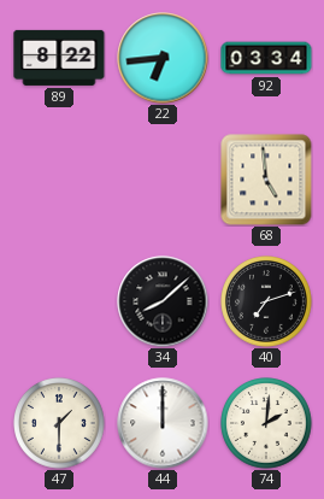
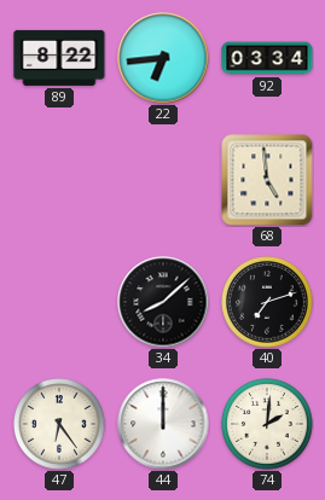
47: 1:30 -> 6:24 (59, 424)
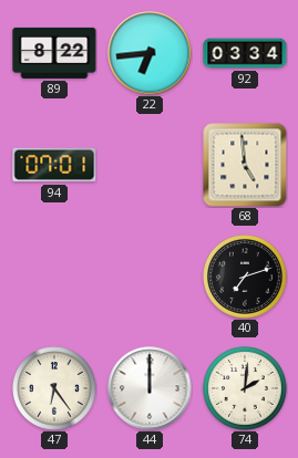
94: none -> 07:01 (54, 165)
34: 8:08 -> none (163, 302)
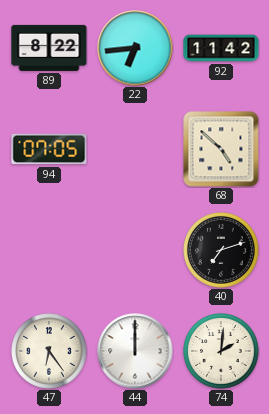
92: 03:34 -> 11:42 (221, 48)
94: 07:01 -> 07:05 (49, 149)
68: 4:59 -> 4:52 (221, 149)
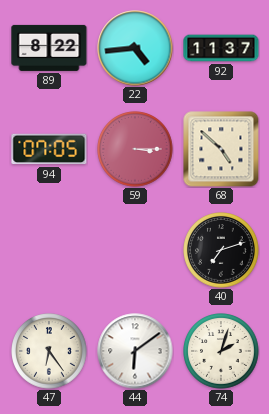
22: 6:44 -> 4:44 (135, 48)
92: 11:42 -> 11:37 (221, 48)
59: none -> 3:15 (135, 149)
44: 12:00 -> 6:09 (135, 351)
74: 2:01 -> 2:03 (221, 351)
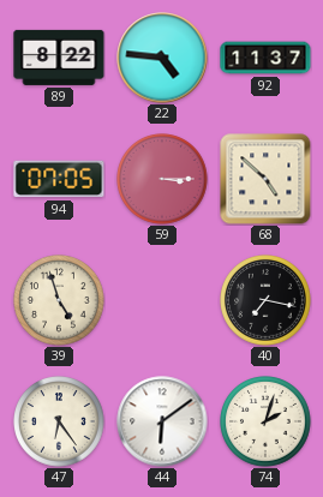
22: 4:44 -> 4:46 (162, 58)
39: none -> 4:57 (59, 300)
40: 7:12 -> 7:17 (265, 300)
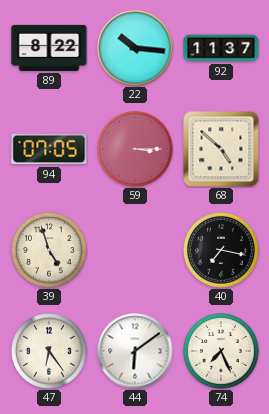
22: 4:46 -> 10:16 (135, 48)
74: 2:03 -> 7:26 (221, 351)
